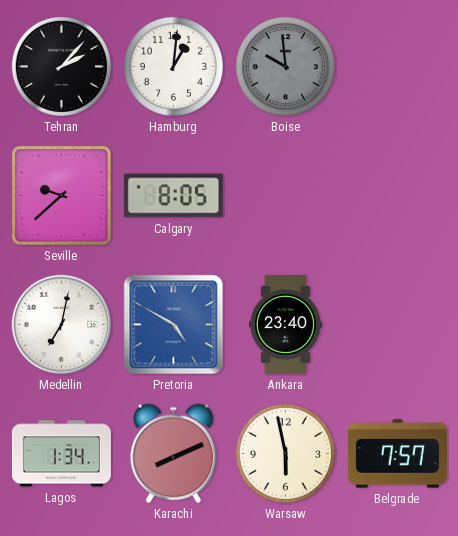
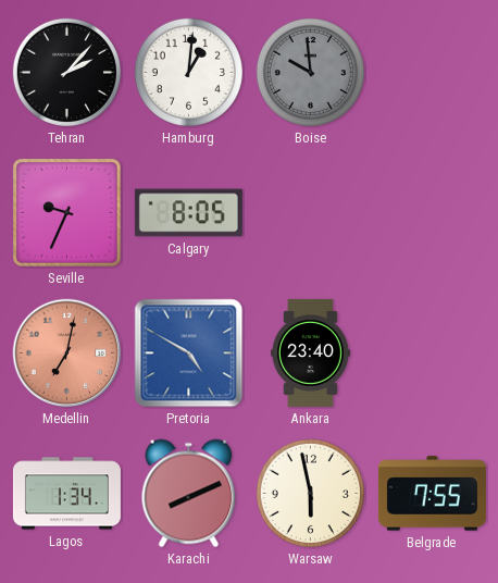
Seville: 9:38 -> 9:34 (67, 213)
Medellin dial: white -> salmon (67, 353)
Belgrade: 7:57 -> 7:55 (432, 494)
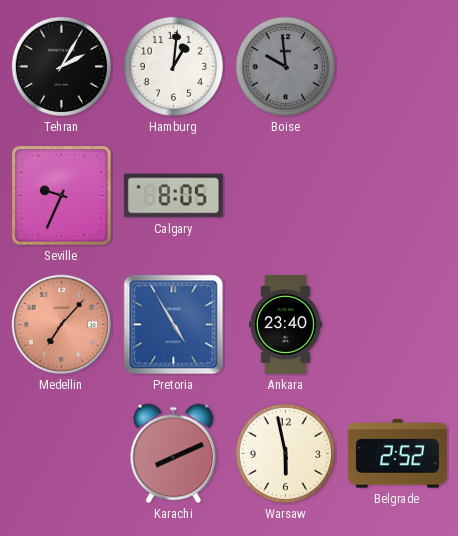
Tehran: 2:07 -> 2:05 (61, 66)
Medellin: 7:02 -> 7:07 (62, 325)
Pretoria: 4:50 -> 4:55 (174, 325)
Lagos: 1:34 -> none (66, 494)
Belgrade: 7:55 -> 2:52 (397, 454)
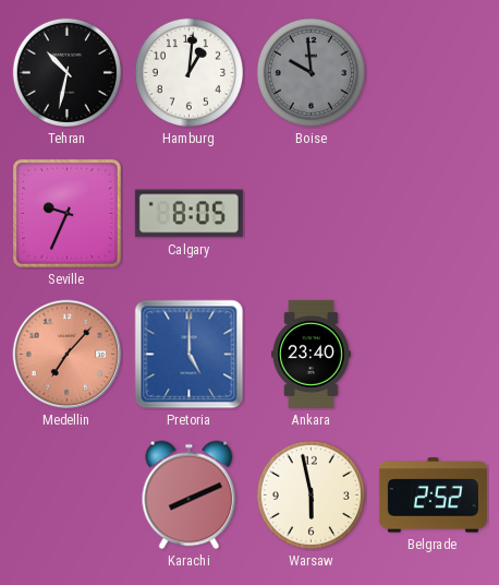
Tehran: 2:05 -> 10:32 (66, 72)
Pretoria: 4:55 -> 5:00 (190, 355)
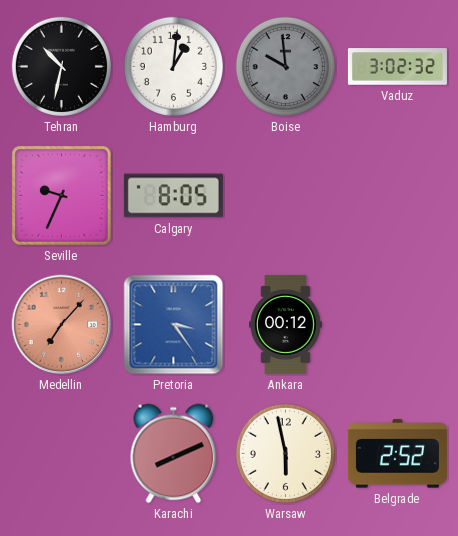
Vaduz: none -> 3:02 (397, 67)
Pretoria: 5:00 -> 3:24 (174, 325)
Ankara: 23:40 -> 00:12 (286, 324)
